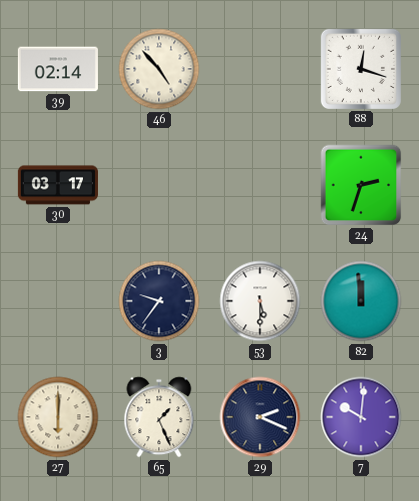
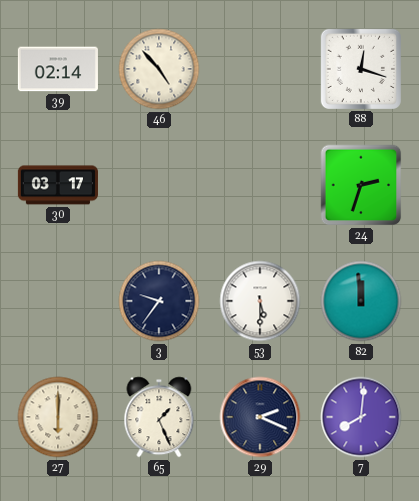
7: 10:01 -> 8:01 (361, 417)
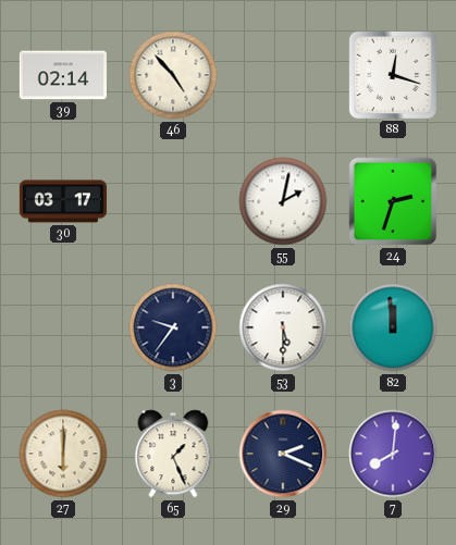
55: none -> 2:02 (283, 201)
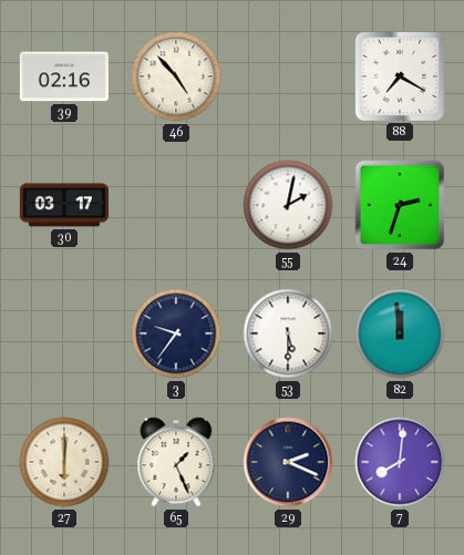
39: 02:14 -> 02:16 (64, 76)
88: 12:18 -> 7:20 (400, 76)
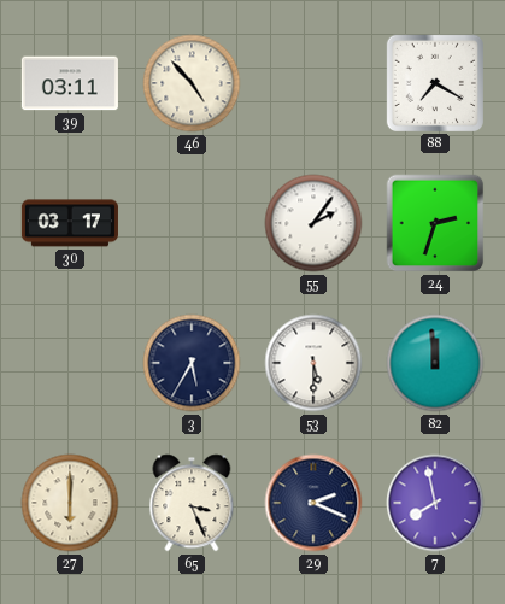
39: 02:16 -> 03:11 (70, 83)
55: 2:02 -> 2:06 (313, 223)
3: 9:36 -> 5:35 (192, 363)
65: 1:26 -> 3:26 (192, 503)
7: 8:01 -> 7:58 (435, 503)
